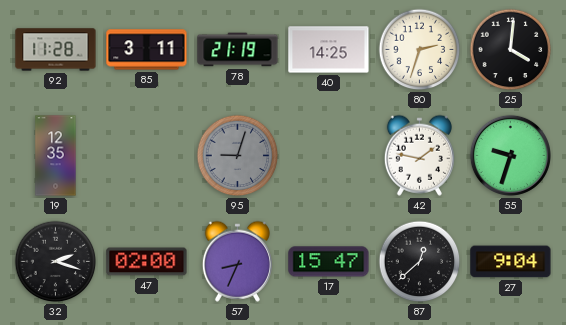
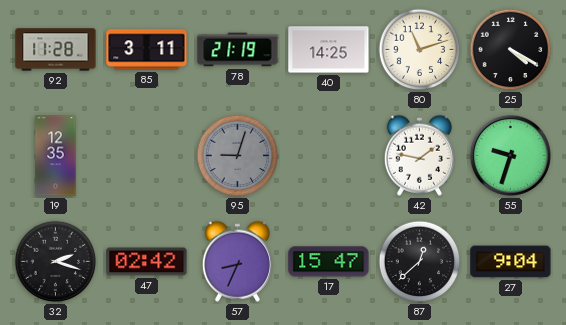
80: 2:33 -> 11:12 (420, 50)
25: 4:01 -> 4:20 (511, 50)
47: 02:00 -> 02:42 (147, 262)
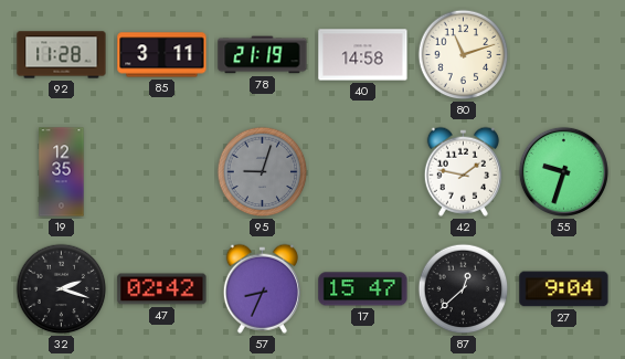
40: 14:25 -> 14:58 (363, 55)
25: 4:20 -> none (511, 50)
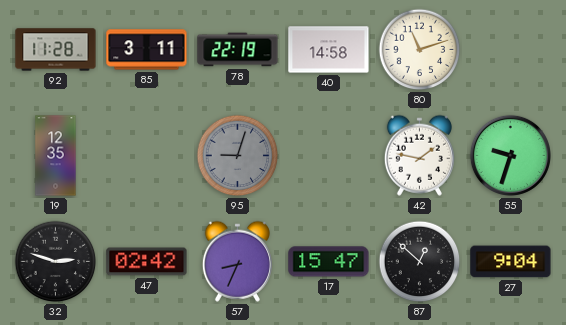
78: 21:19 -> 22:19 (238, 50)
32: 2:18 -> 2:48 (56, 262)
87: 12:38 -> 12:52 (420, 262)
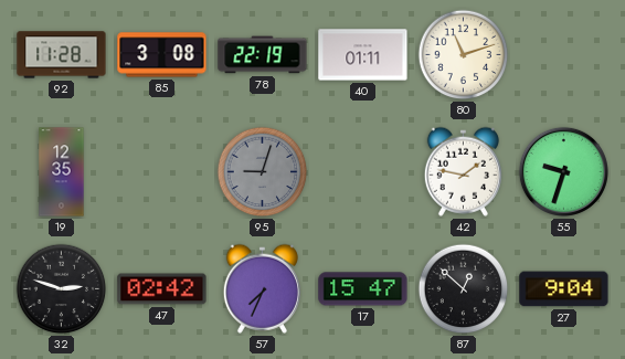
85: 3:11 -> 3:08 (162, 55)
40: 14:58 -> 01:11 (363, 55)
57: 8:34 -> 7:34 (262, 288)
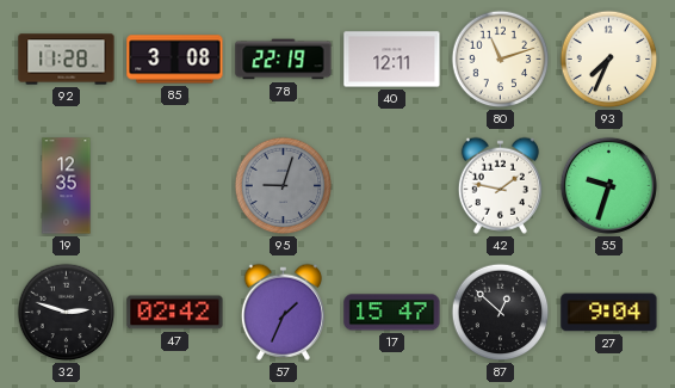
40: 01:11 -> 12:11 (392, 60)
93: none -> 7:34 (609, 60)
57: 7:34 -> 1:34 (283, 312)
